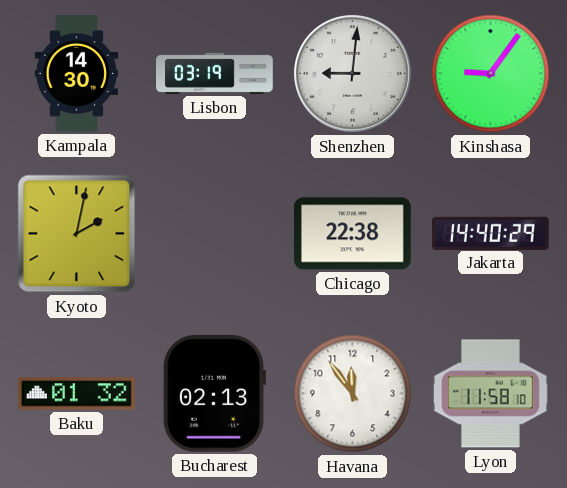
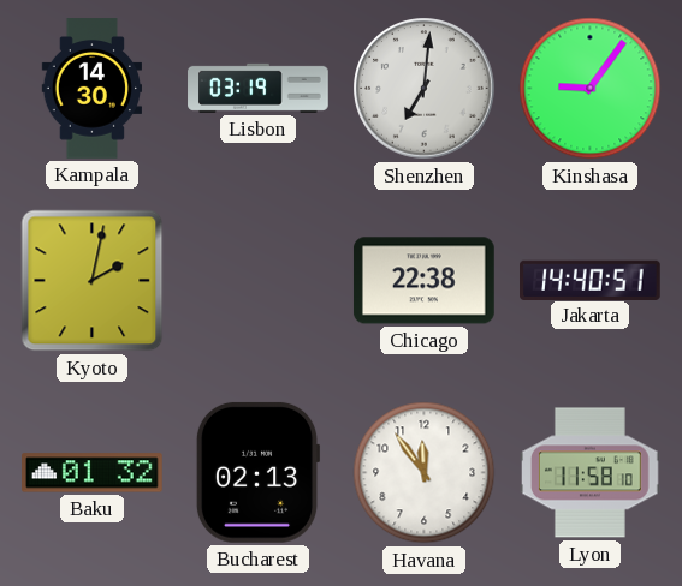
Shenzhen: 9:01 -> 7:01 (425, 89)
Jakarta: 14:40:29 -> 14:40:51 (591, 280)
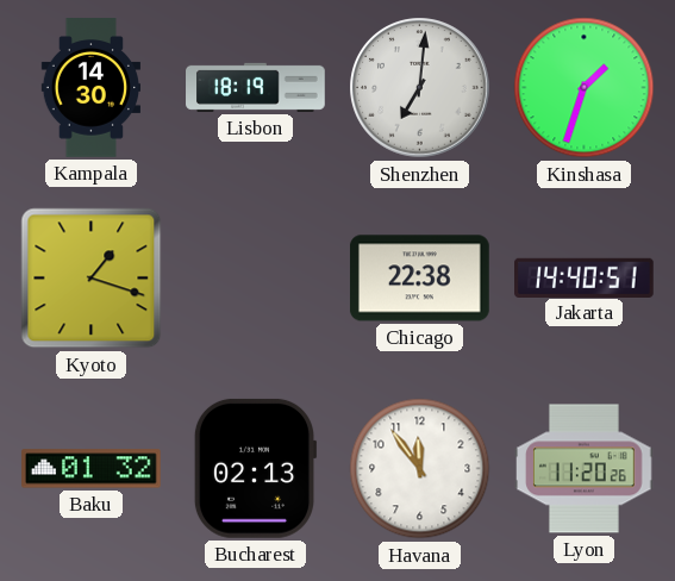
Lisbon: 03:19 -> 18:19 (256, 87)
Kinshasa: 9:06 -> 1:33 (585, 88)
Kyoto: 2:02 -> 1:18 (92, 279)
Lyon: 11:58 -> 11:20 (585, 469)
